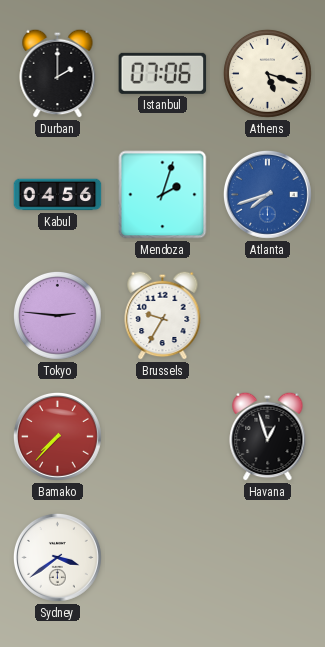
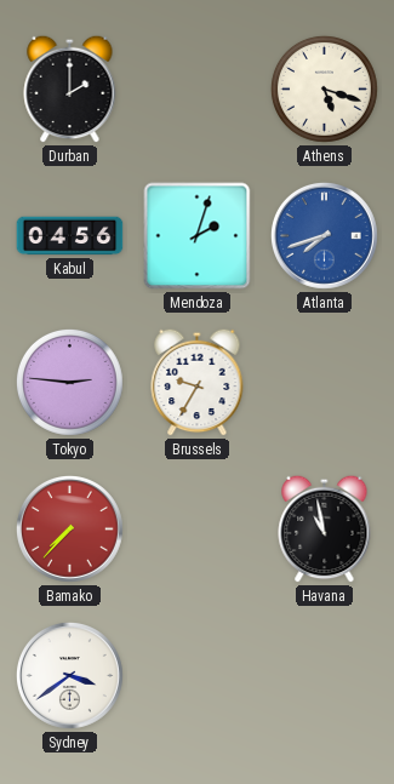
Istanbul: 07:06 -> none (163, 73)
Havana: 12:57 -> 10:58 (325, 528)
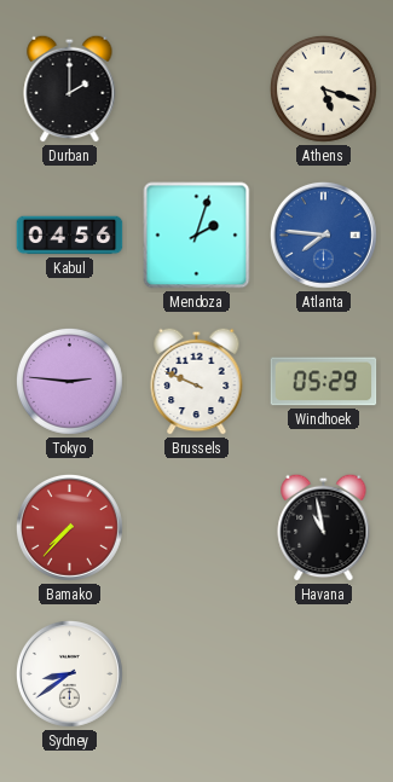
Atlanta: 7:42 -> 7:46 (324, 236)
Brussels: 9:35 -> 9:49 (197, 381)
Windhoek: none -> 05:29 (324, 382)
Sydney: 3:39 -> 8:39 (70, 674)
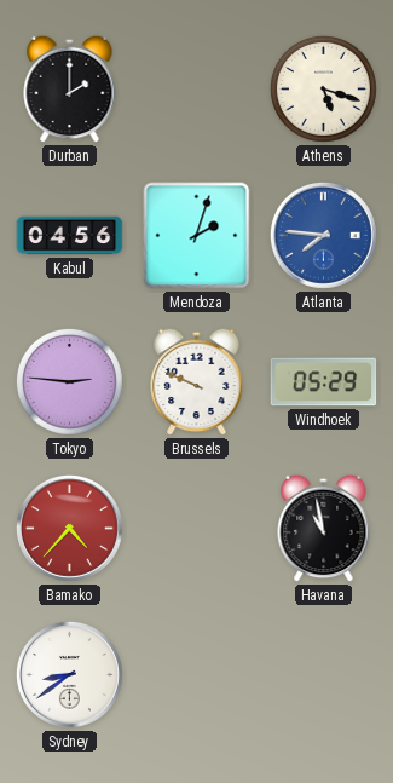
Bamako: 7:37 -> 4:37 (70, 529)
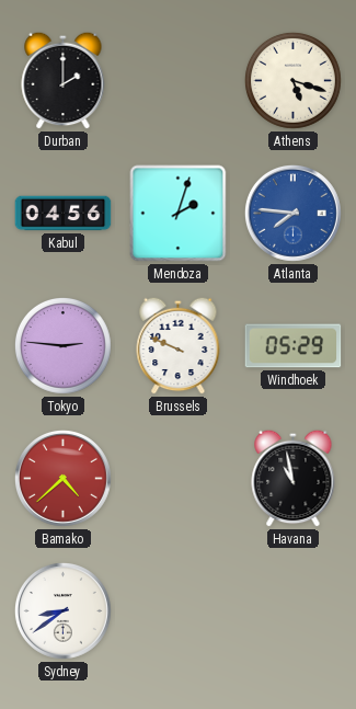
Bamako: 4:37 -> 4:38 (64, 479)
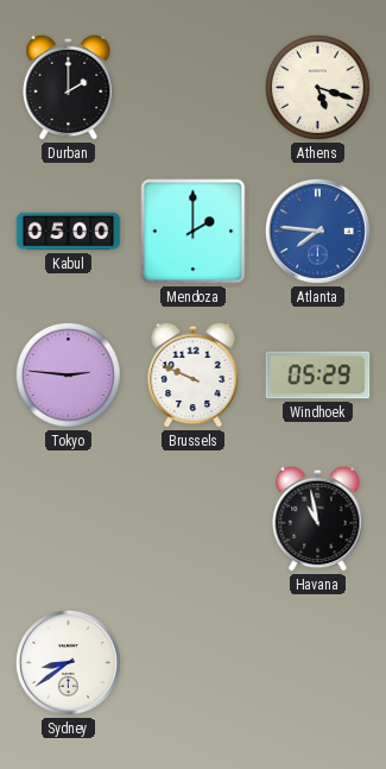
Kabul: 04:56 -> 05:00 (69, 232)
Mendoza: 2:03 -> 2:00 (194, 232)
Bamako: 4:38 -> none (64, 479)
